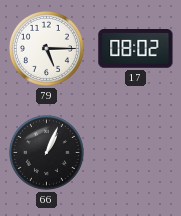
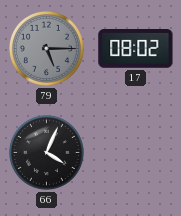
79 dial: white -> grey (46, 48)
66: 1:04 -> 4:04 (46, 152)
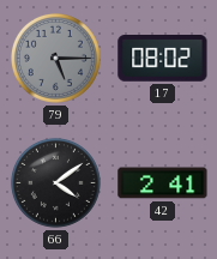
66: 4:04 -> 4:09 (55, 182)
42: none -> 2:41 (163, 183)
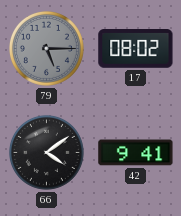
42: 2:41 -> 9:41 (136, 153)
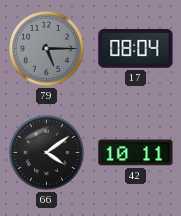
17: 08:02 -> 08:04 (136, 49)
42: 9:41 -> 10:11 (136, 153)
